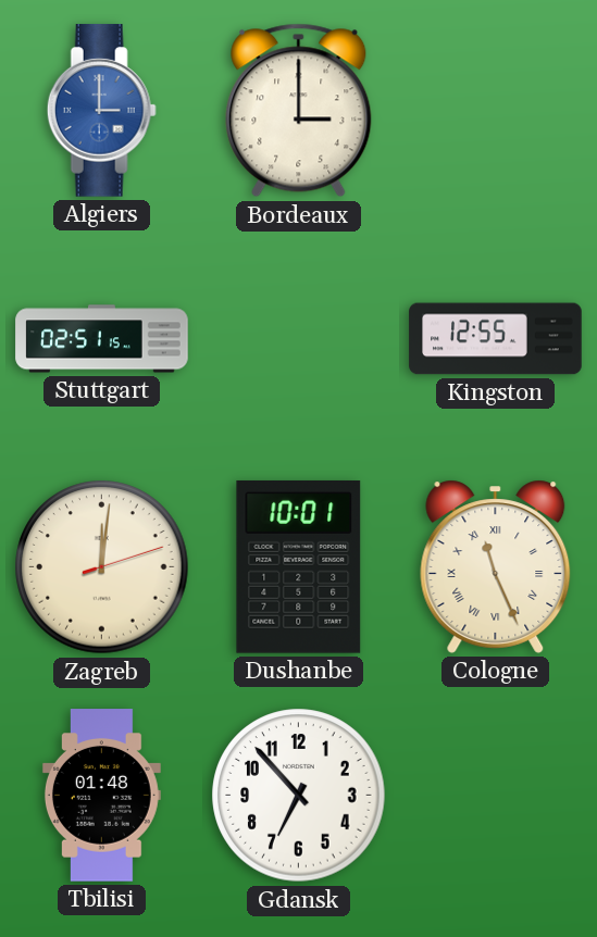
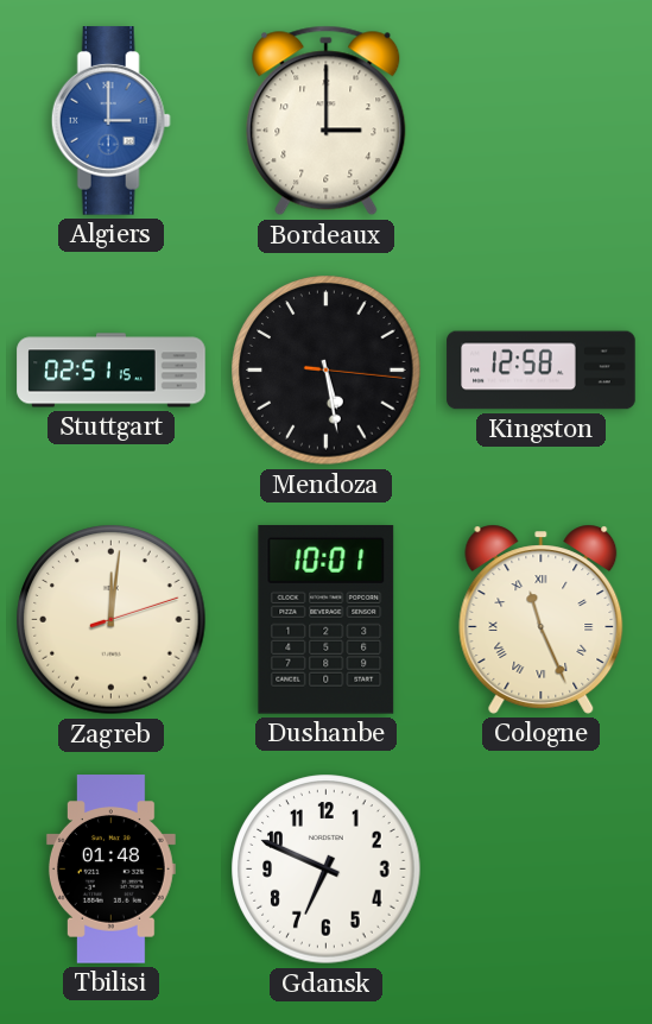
Mendoza: none -> 5:28 (327, 371)
Kingston: 12:55 -> 12:58 (542, 371)
Gdansk: 6:53 -> 6:49 (327, 870)
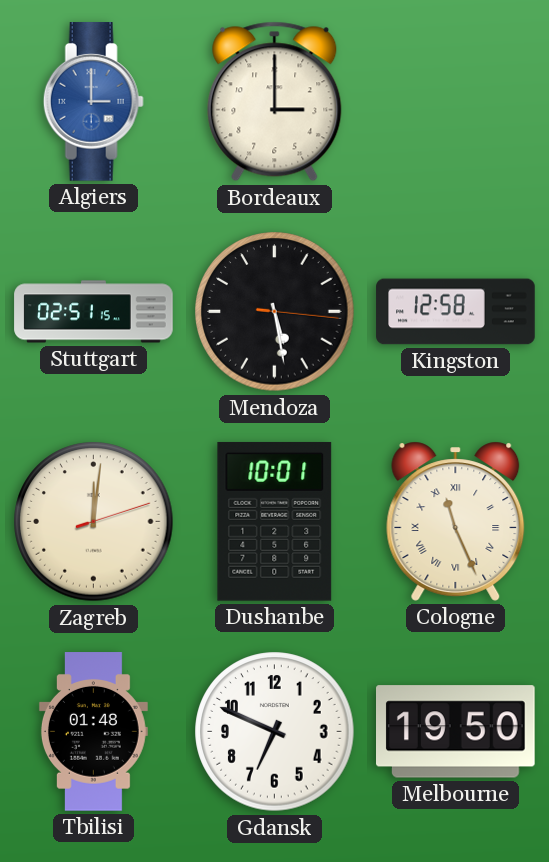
Melbourne: none -> 19:50 (456, 732)
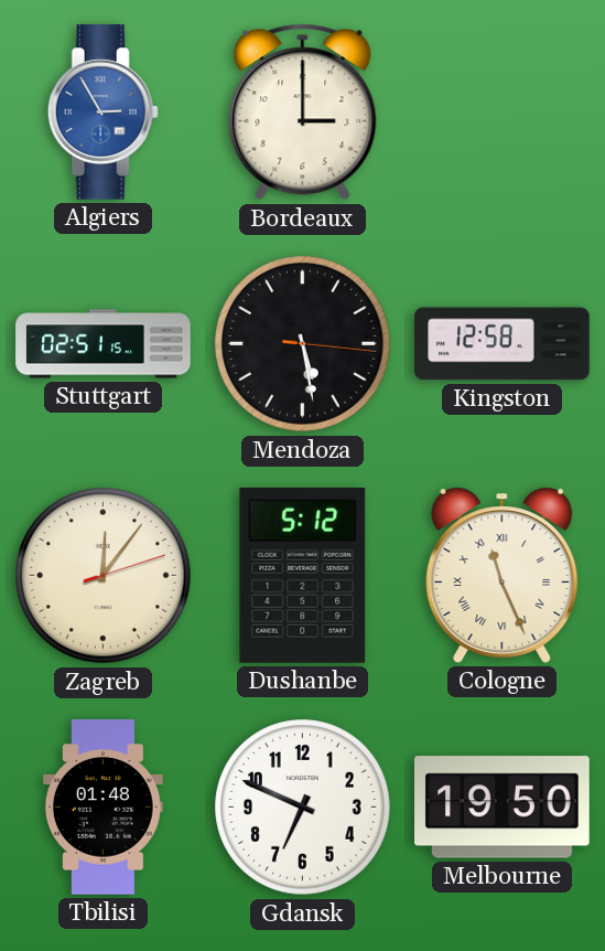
Algiers: 3:00 -> 2:55 (102, 113)
Zagreb: 12:01 -> 12:06 (104, 576)
Dushanbe: 10:01 -> 5:12 (303, 575)
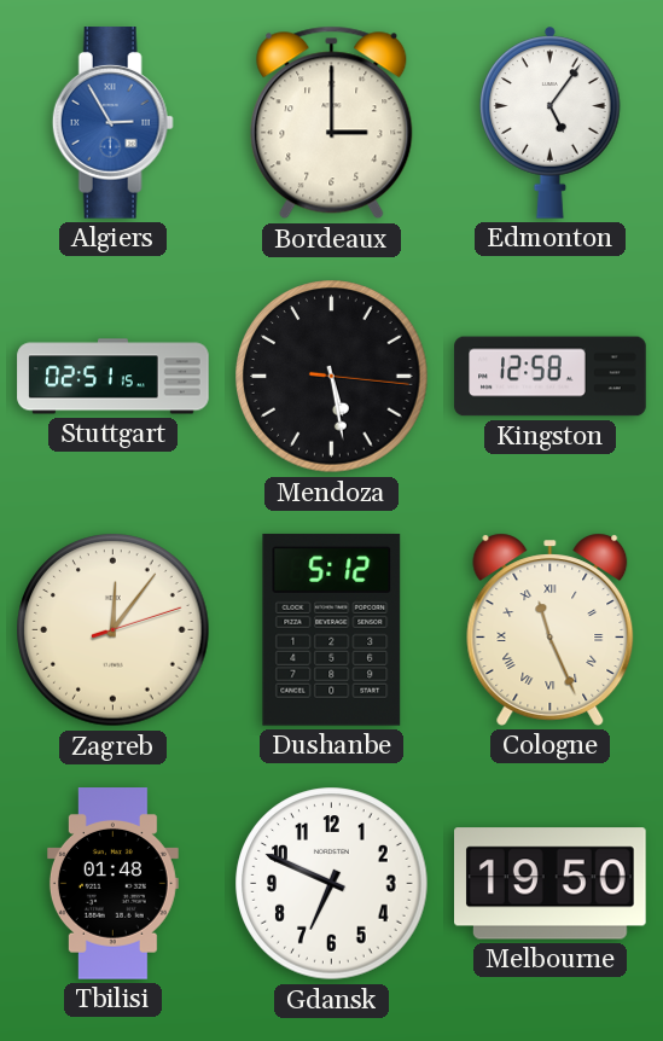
Edmonton: none -> 5:06 (551, 122)
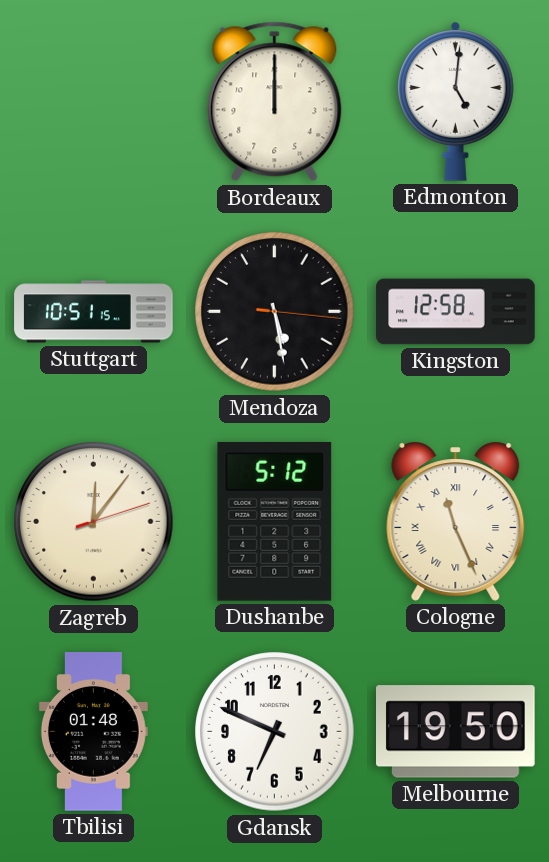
Algiers: 2:55 -> none (112, 123)
Bordeaux: 3:00 -> 12:00 (275, 102)
Edmonton: 5:06 -> 5:01 (456, 101)
Stuttgart: 02:51 -> 10:51 (94, 312)
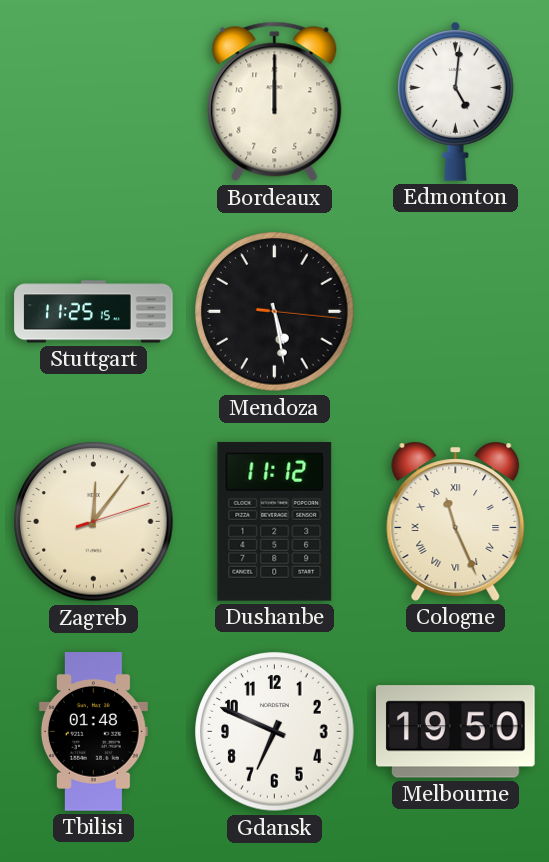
Stuttgart: 10:51 -> 11:25 (94, 312)
Kingston: 12:58 -> none (456, 312)
Dushanbe: 5:12 -> 11:12 (275, 521)
